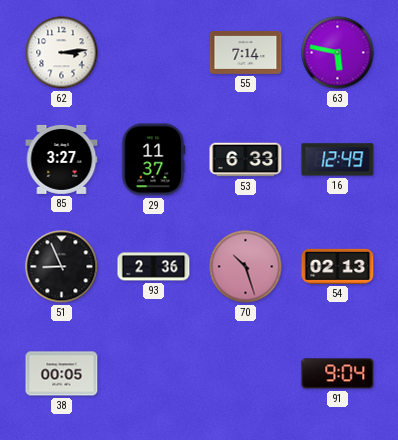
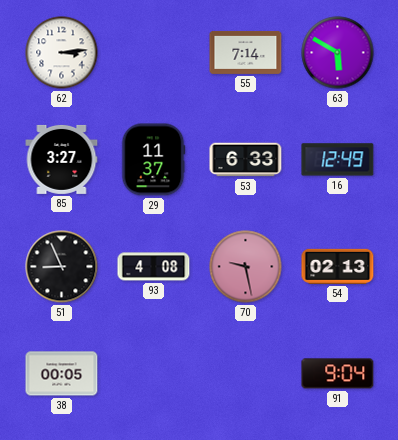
63: 5:47 -> 5:50 (338, 53)
93: 2:36 -> 4:08 (154, 267)
70: 10:27 -> 9:28 (246, 267)
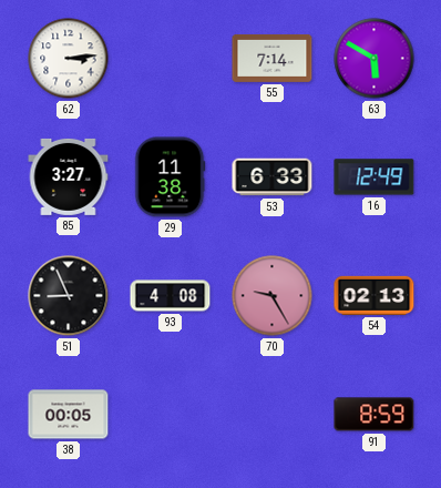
29: 11:37 -> 11:38 (170, 177)
70: 9:28 -> 9:25 (273, 296)
91: 9:04 -> 8:59 (375, 415)
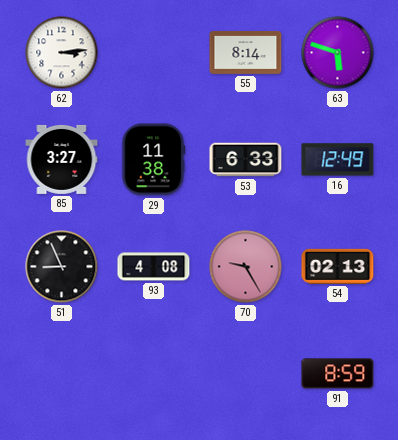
55: 7:14 -> 8:14 (246, 52)
63: 5:50 -> 5:48 (338, 53)
38: 00:05 -> none (69, 415)
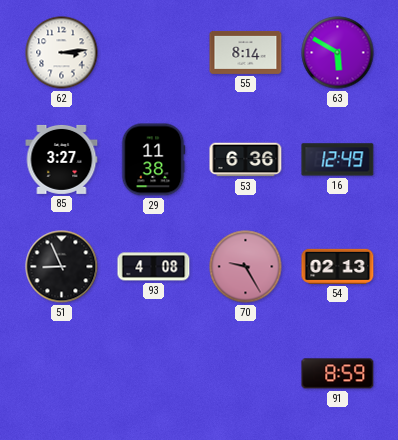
63: 5:48 -> 5:50 (338, 53)
53: 6:33 -> 6:36 (246, 160)
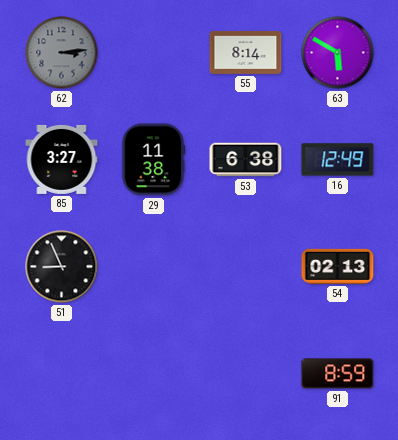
62 dial: white -> grey (62, 53)
53: 6:36 -> 6:38 (246, 160)
93: 4:08 -> none (154, 267)
70: 9:25 -> none (246, 267)
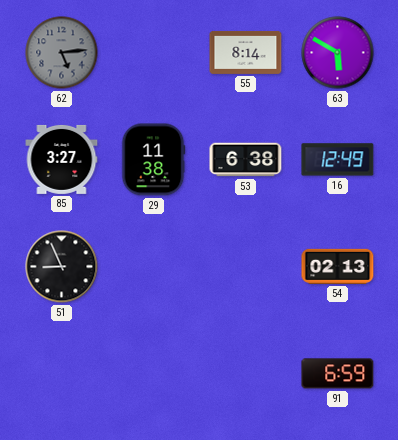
62: 3:14 -> 5:14 (62, 53)
91: 8:59 -> 6:59 (338, 374)
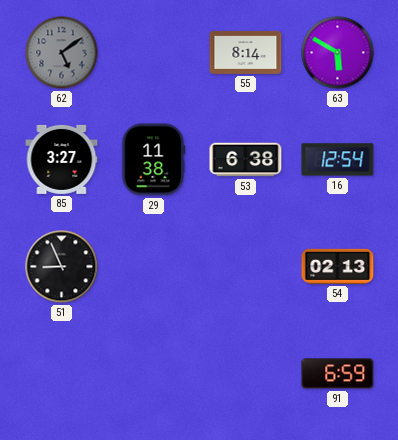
62: 5:14 -> 5:09 (62, 53)
16: 12:49 -> 12:54 (338, 160)
